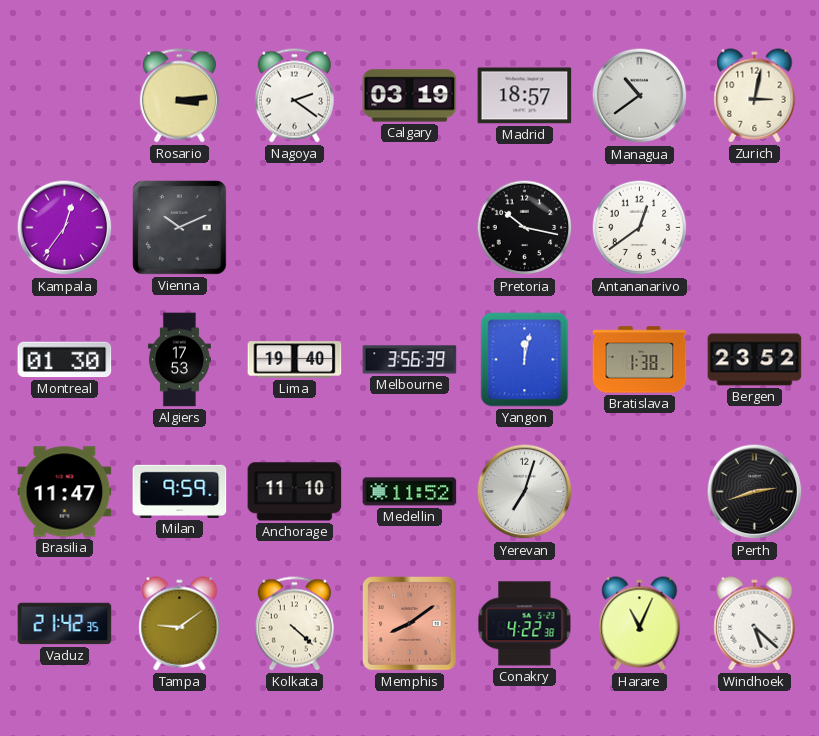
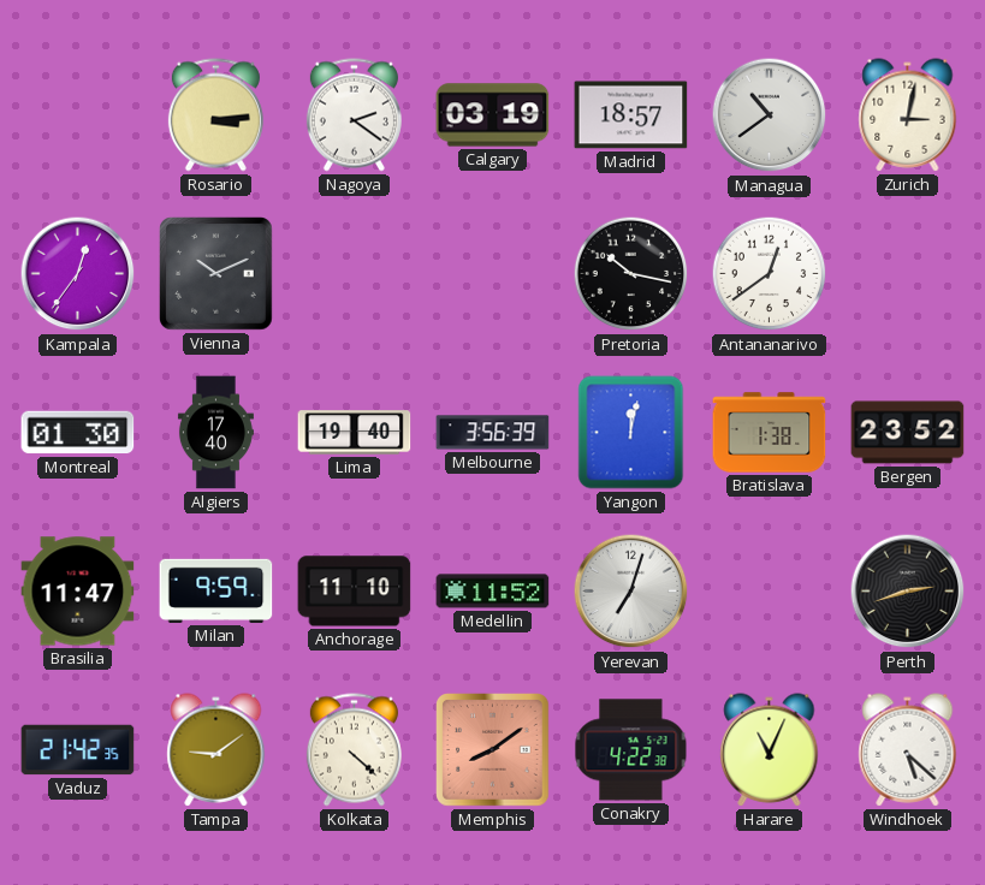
Algiers: 17:53 -> 17:40 (215, 433)
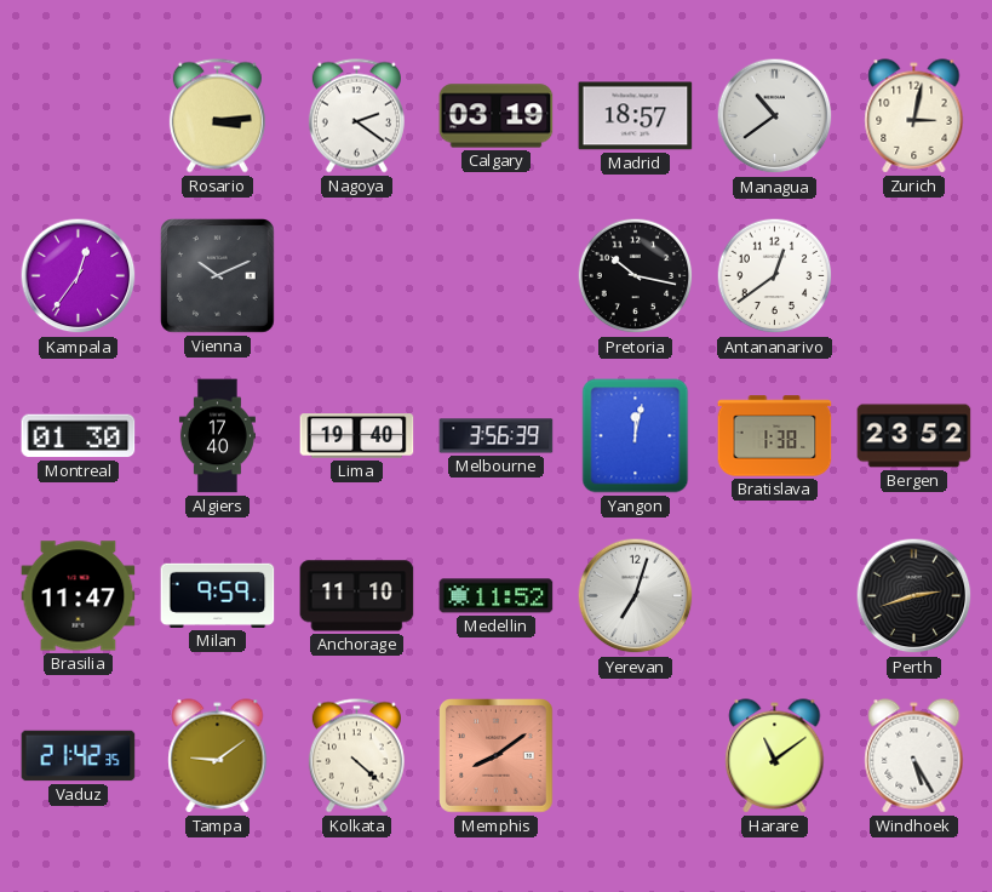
Conakry: 4:22 -> none (631, 750)
Harare: 11:04 -> 11:09 (775, 756)
Windhoek: 5:22 -> 5:25 (914, 756)
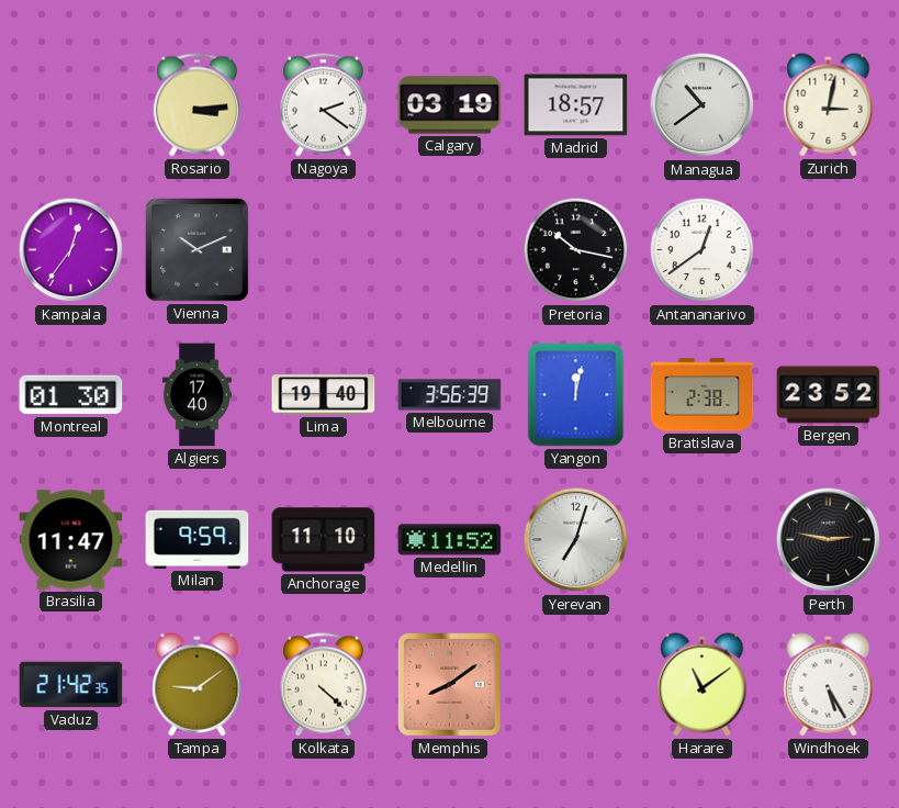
Bratislava: 1:38 -> 2:38 (703, 395)
Perth: 2:42 -> 2:47 (829, 540)
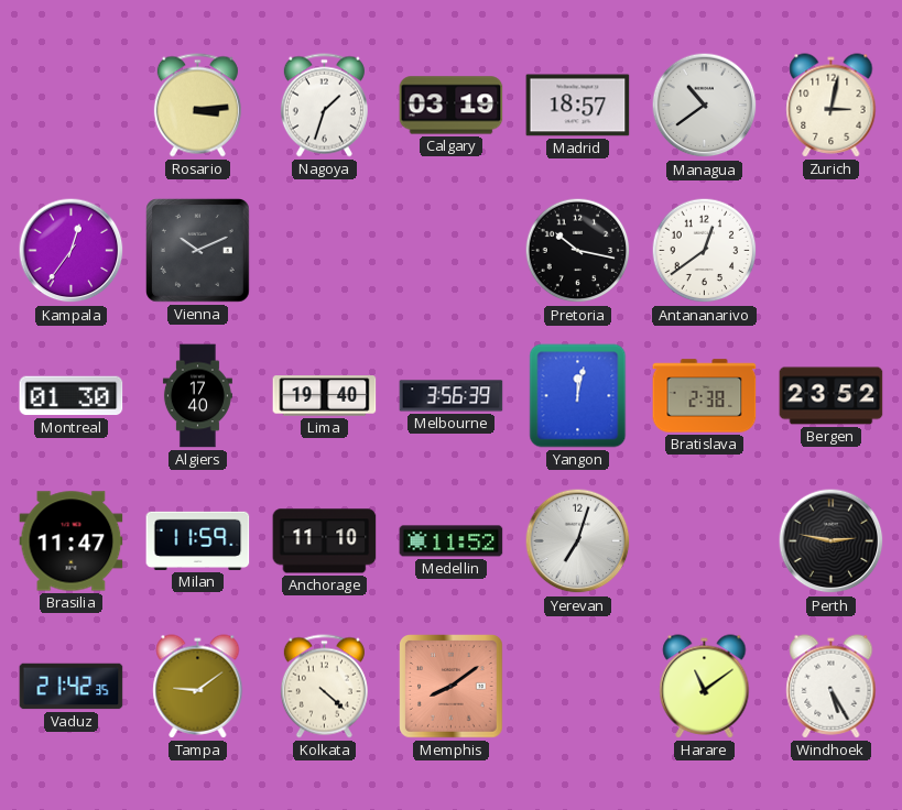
Nagoya: 2:21 -> 1:33 (324, 106)
Milan: 9:59 -> 11:59 (198, 540)
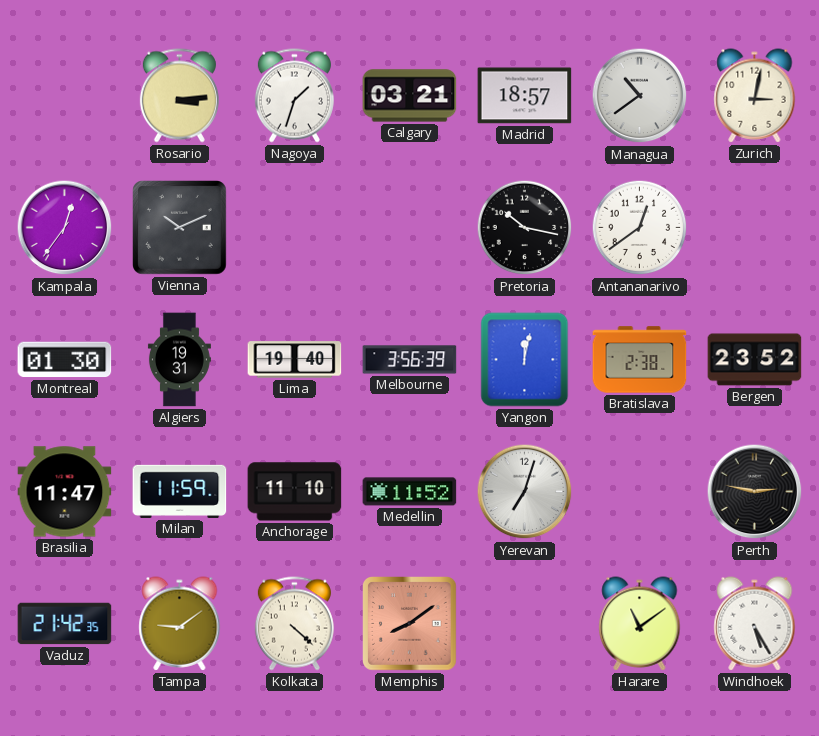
Calgary: 03:19 -> 03:21 (410, 96)
Algiers: 17:40 -> 19:31 (179, 360)
